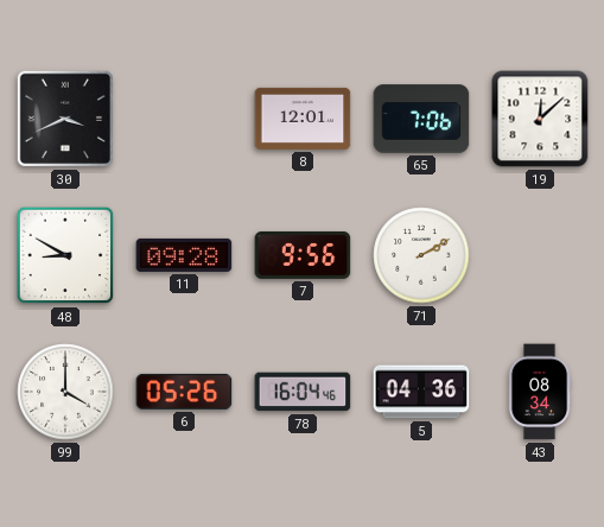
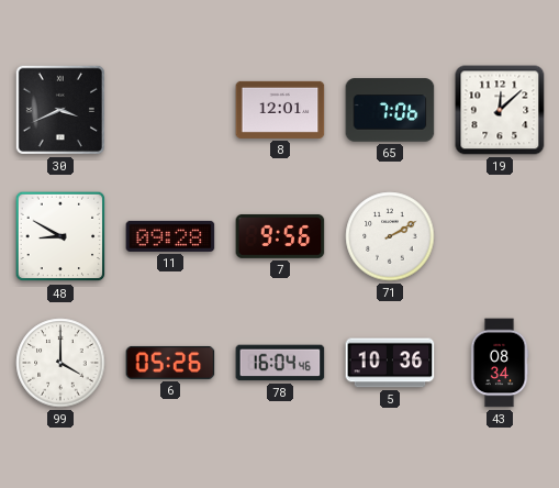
5: 04:36 -> 10:36 (390, 363)
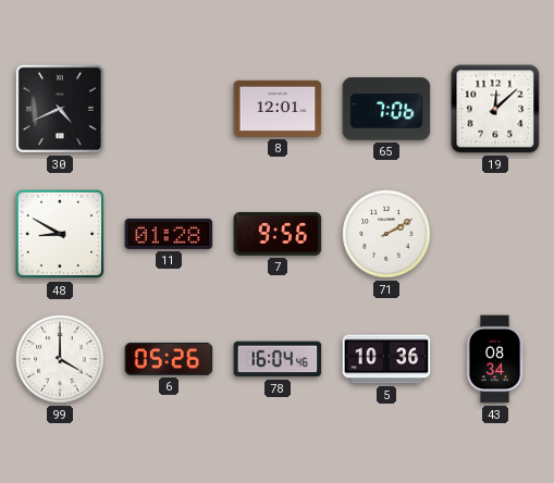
30: 3:41 -> 4:41 (60, 109)
11: 09:28 -> 01:28 (169, 234)
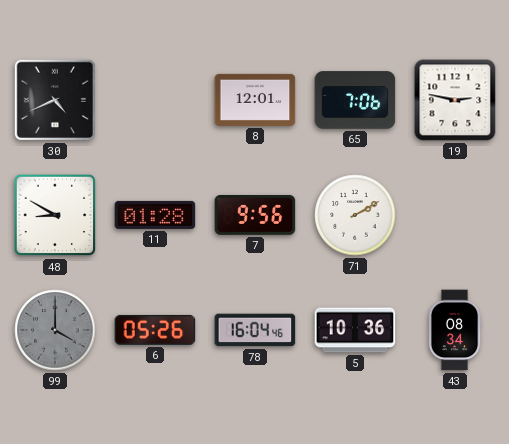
19: 12:08 -> 2:47 (455, 100)
99 dial: white -> grey (55, 330)
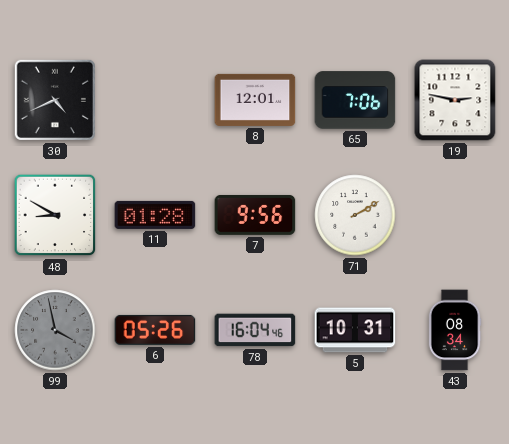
99: 4:00 -> 3:58 (55, 330)
5: 10:36 -> 10:31 (355, 330)
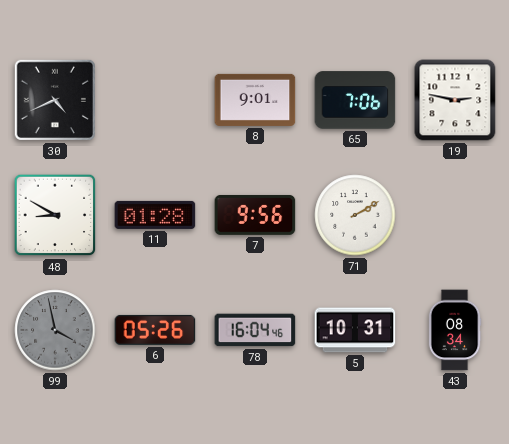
8: 12:01 -> 9:01 (255, 100)
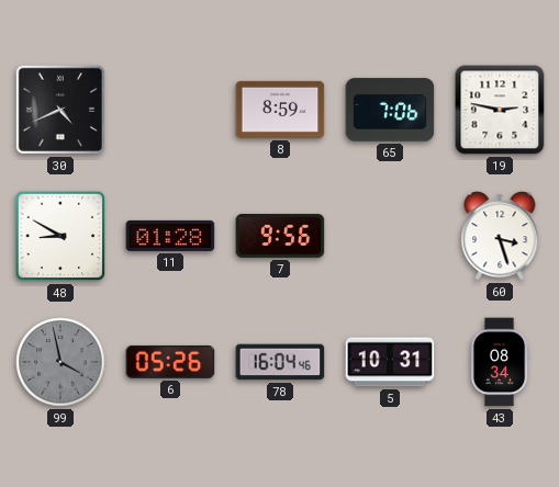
8: 9:01 -> 8:59 (280, 110)
71: 2:10 -> none (355, 215)
60: none -> 3:27 (500, 236)
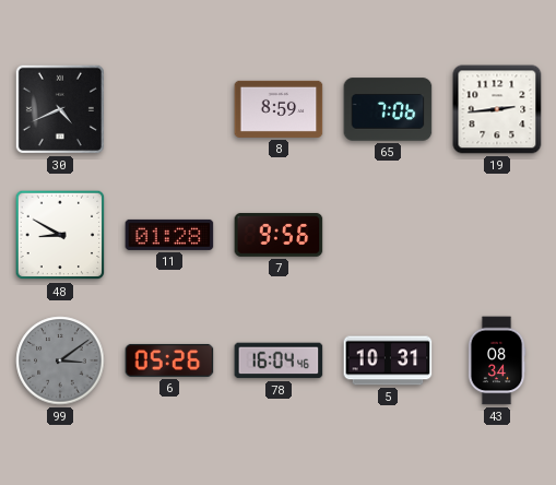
19: 2:47 -> 2:44 (497, 109)
60: 3:27 -> none (500, 236)
99: 3:58 -> 3:09 (60, 360)
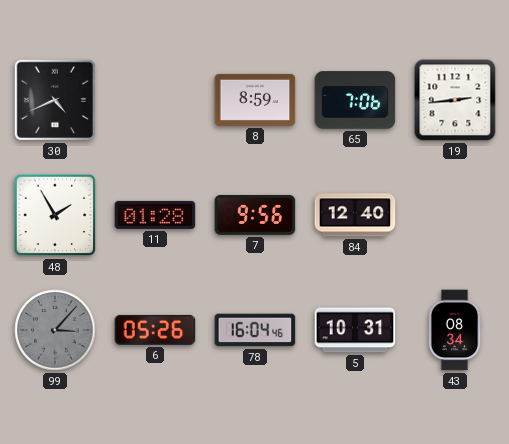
48: 8:50 -> 1:55 (55, 215)
84: none -> 12:40 (355, 215)
99: 3:09 -> 3:07 (55, 330)
